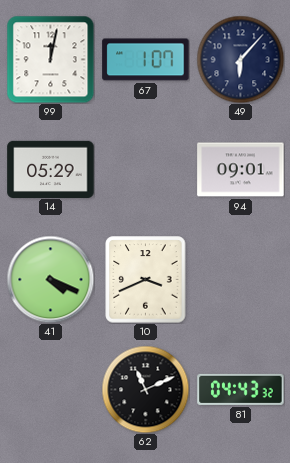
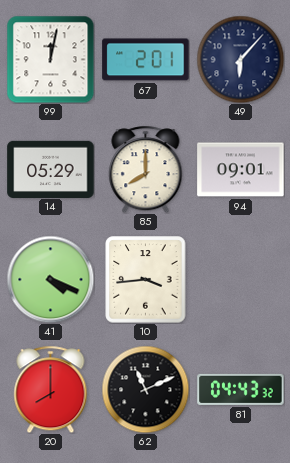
67: 1:07 -> 2:01 (146, 60)
85: none -> 8:00 (146, 169)
10: 3:41 -> 3:44 (146, 280)
20: none -> 8:00 (51, 389)
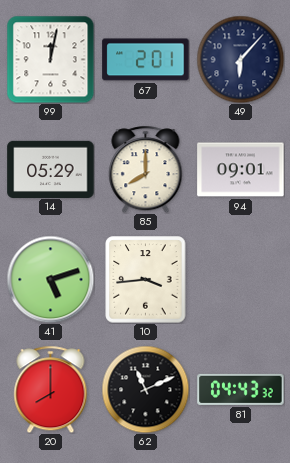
41: 4:19 -> 5:12 (50, 279)
